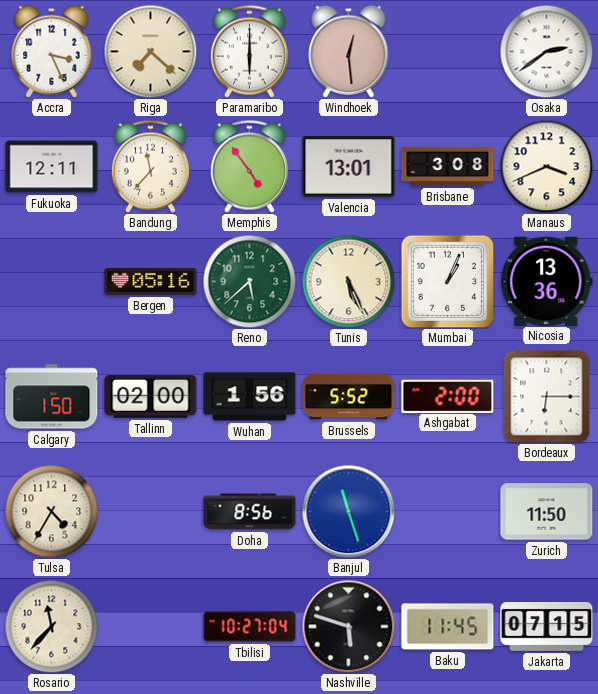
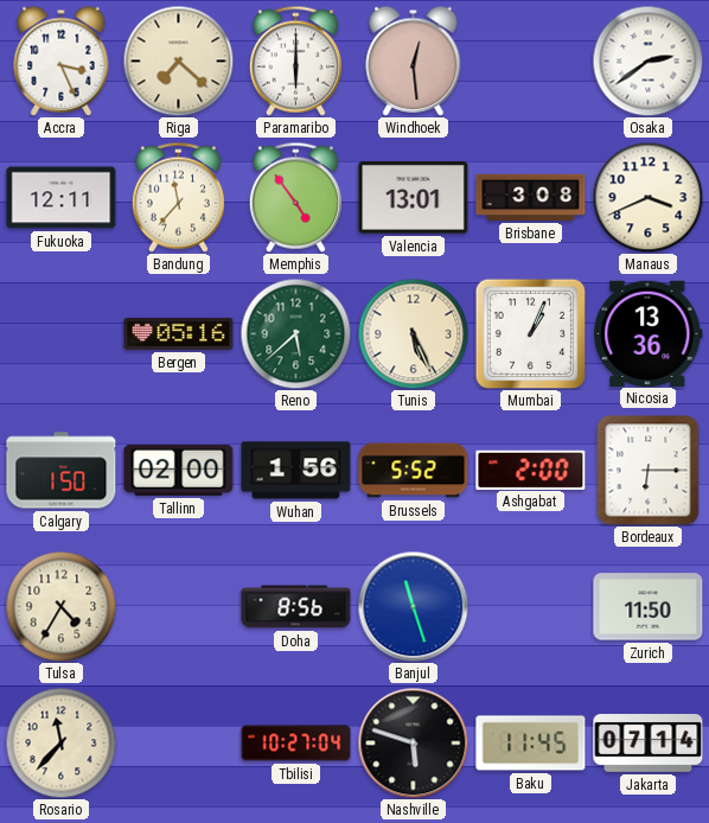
Jakarta: 07:15 -> 07:14 (649, 744)
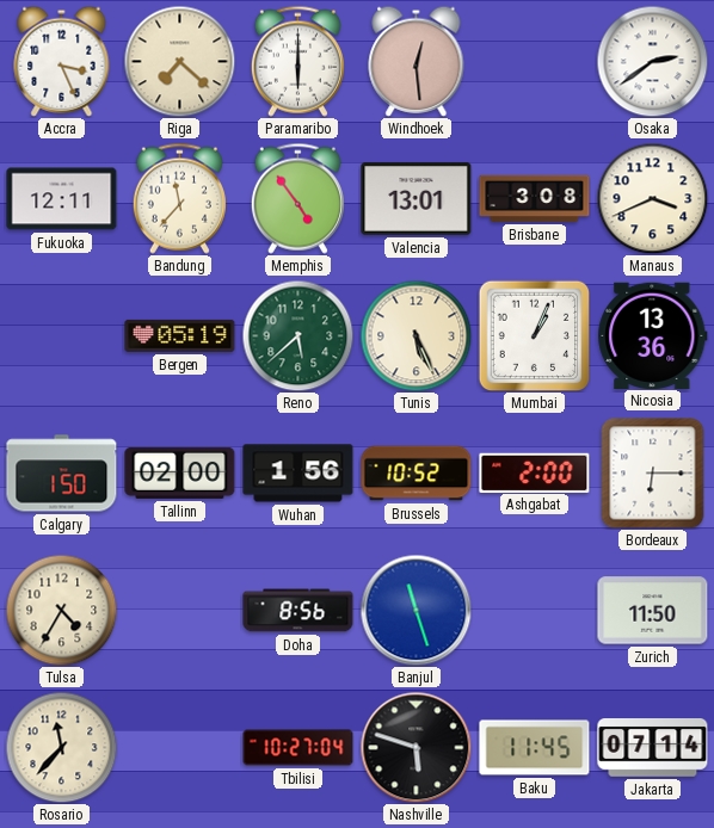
Bergen: 05:16 -> 05:19 (180, 335)
Brussels: 5:52 -> 10:52 (417, 474)
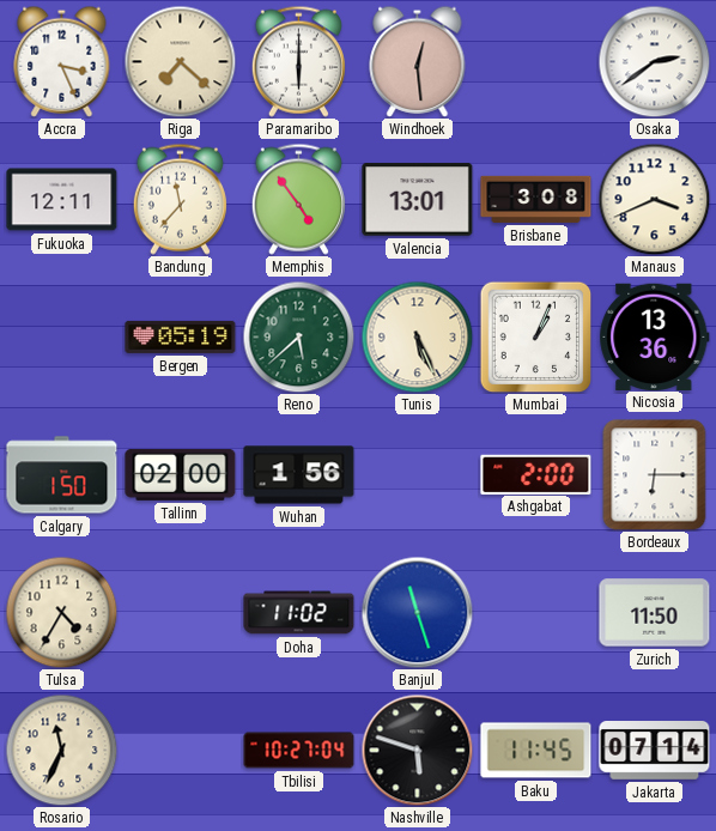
Brussels: 10:52 -> none (417, 474)
Doha: 8:56 -> 11:02 (299, 613)
Rosario: 11:37 -> 11:34 (61, 750)
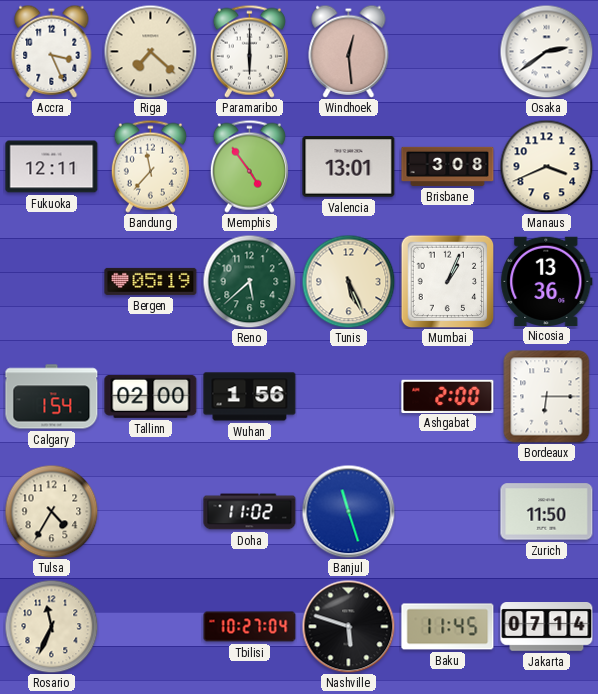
Calgary: 1:50 -> 1:54 (52, 397)
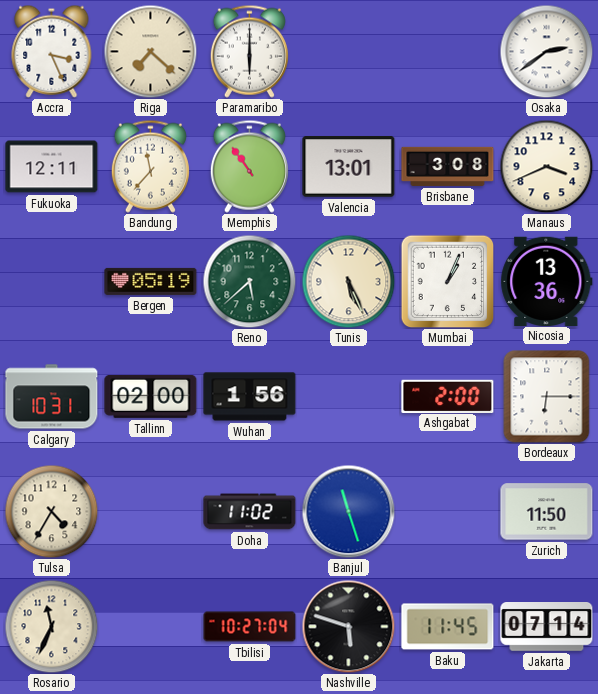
Windhoek: 12:29 -> none (349, 51)
Memphis: 4:54 -> 10:54 (249, 166)
Calgary: 1:54 -> 10:31 (52, 397)
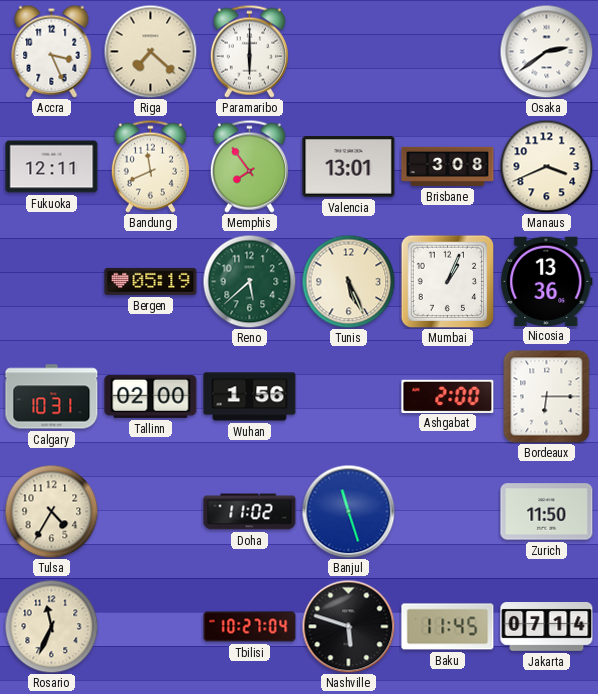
Bandung: 11:37 -> 11:41 (150, 166)
Memphis: 10:54 -> 7:54 (249, 166)
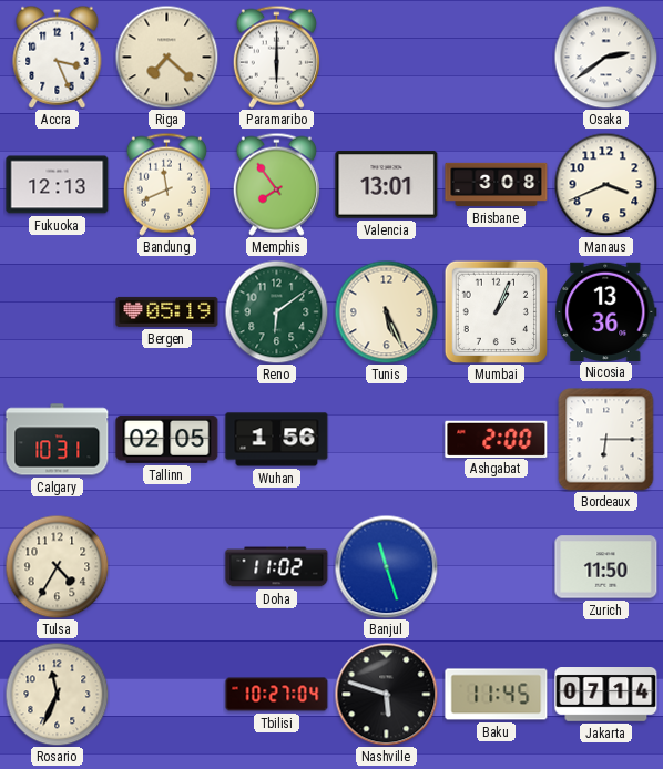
Fukuoka: 12:11 -> 12:13 (58, 185)
Reno: 5:38 -> 6:09 (276, 311)
Tallinn: 02:00 -> 02:05 (167, 439)
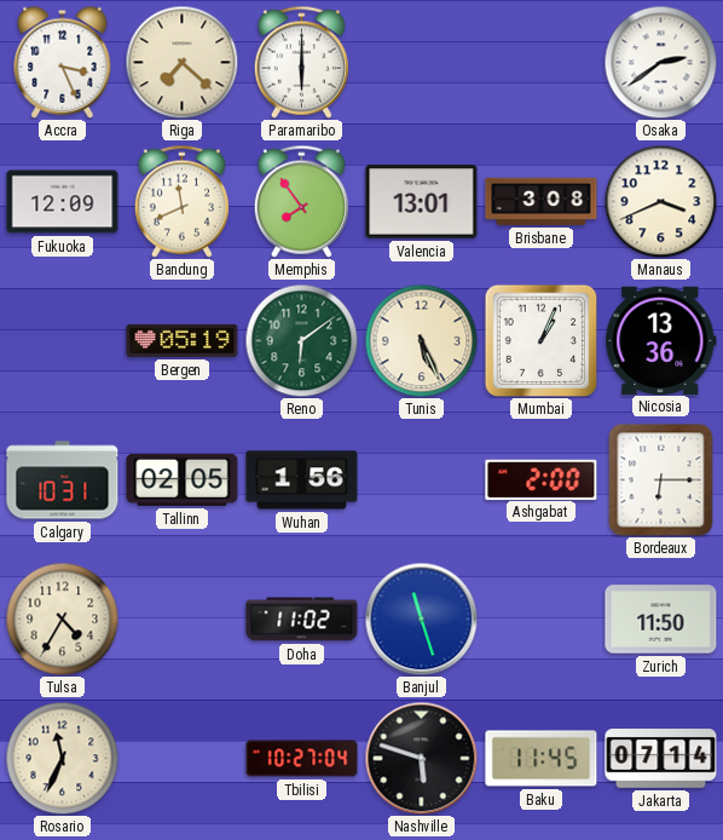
Fukuoka: 12:13 -> 12:09 (63, 202)
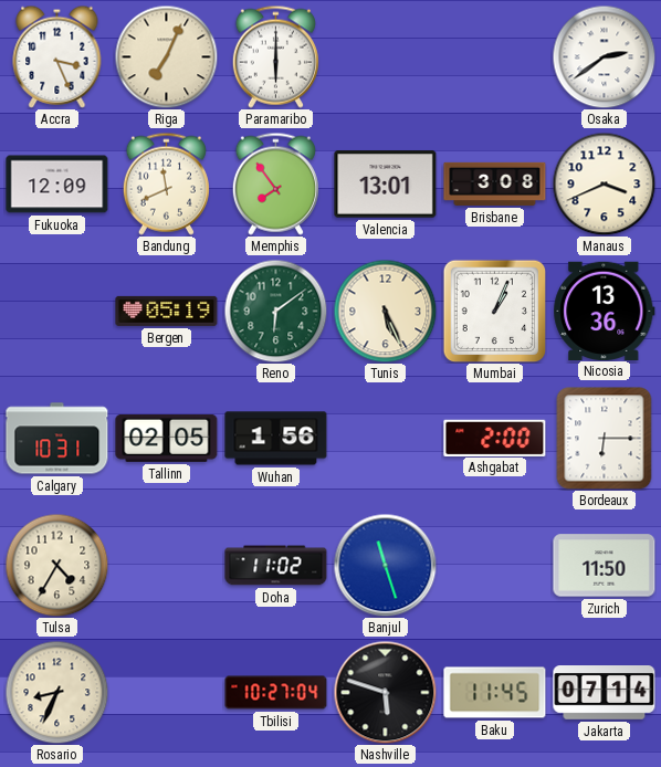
Riga: 7:22 -> 7:04 (166, 56)
Rosario: 11:34 -> 8:34 (56, 692)
